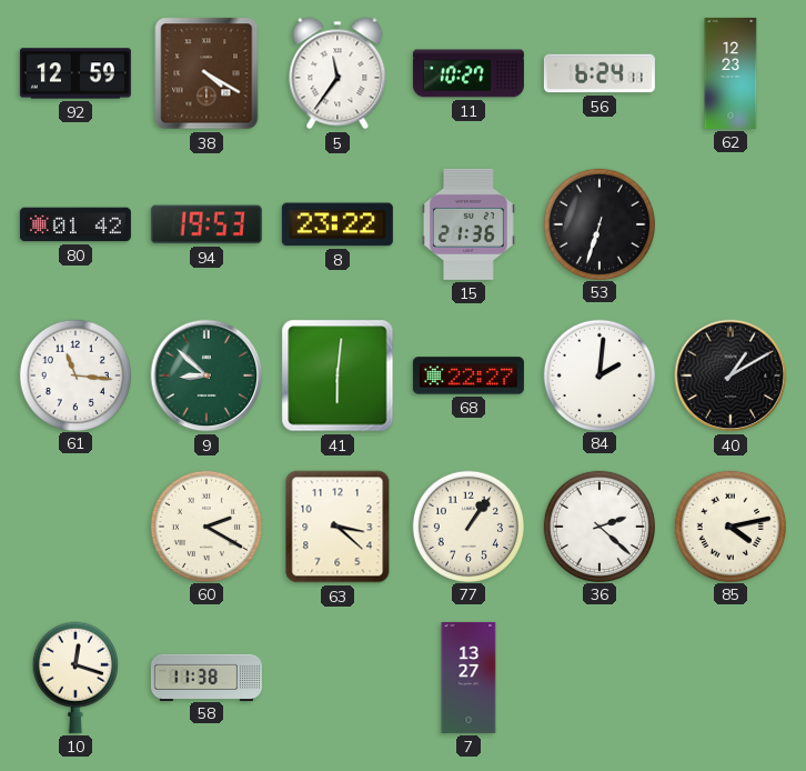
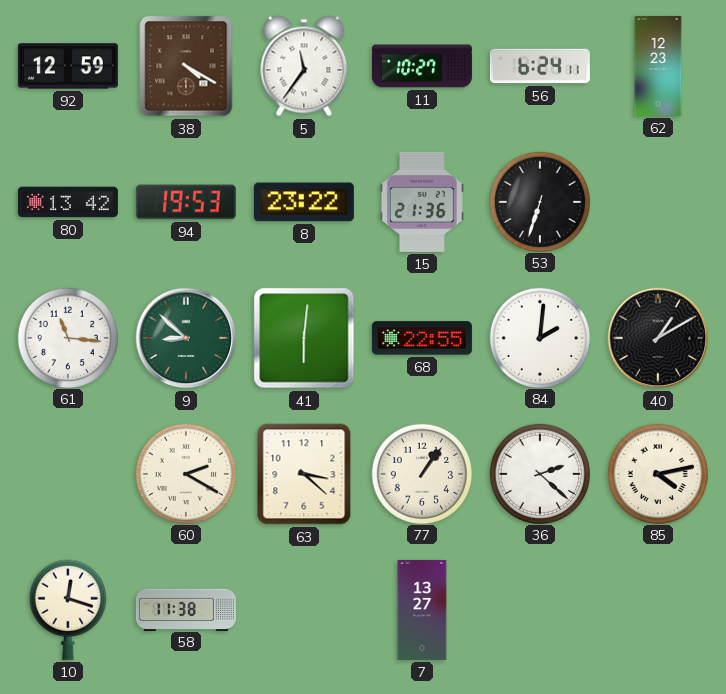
80: 01:42 -> 13:42 (68, 202)
68: 22:27 -> 22:55 (422, 338)
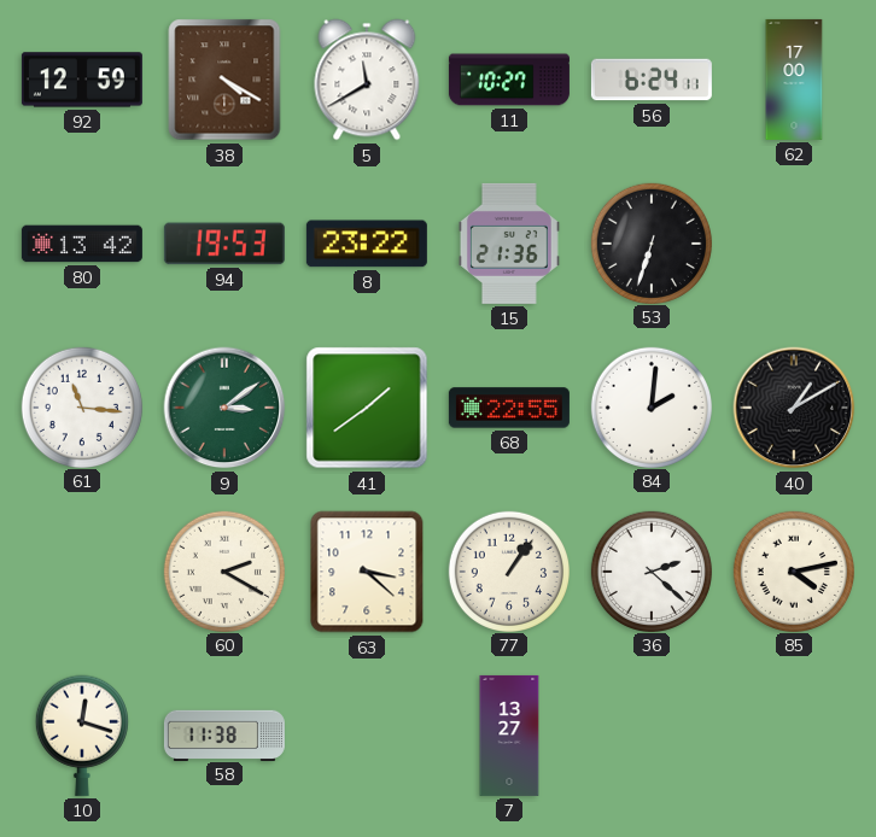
5: 11:36 -> 11:40 (367, 80)
62: 12:23 -> 17:00 (794, 80)
9: 8:52 -> 3:09 (224, 408)
41: 6:01 -> 1:39 (367, 408)
